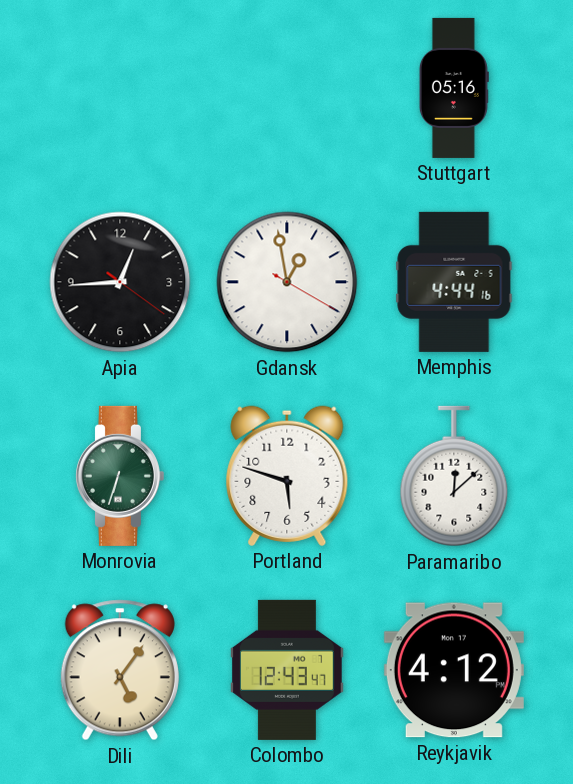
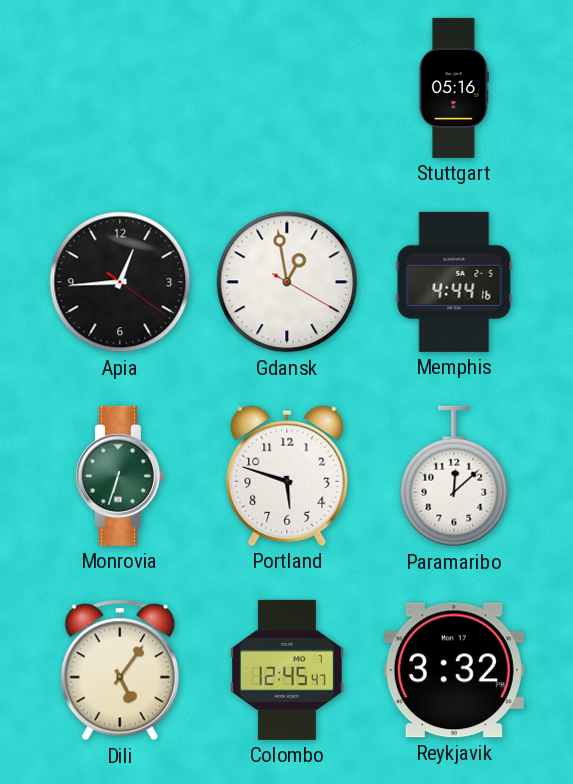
Colombo: 12:43 -> 12:45 (288, 670)
Reykjavik: 4:12 -> 3:32 (454, 670)
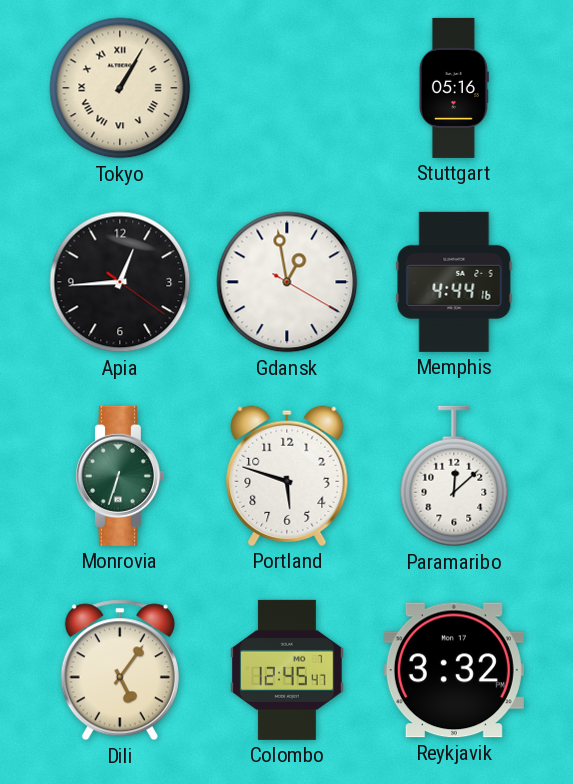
Tokyo: none -> 1:05 (120, 88)
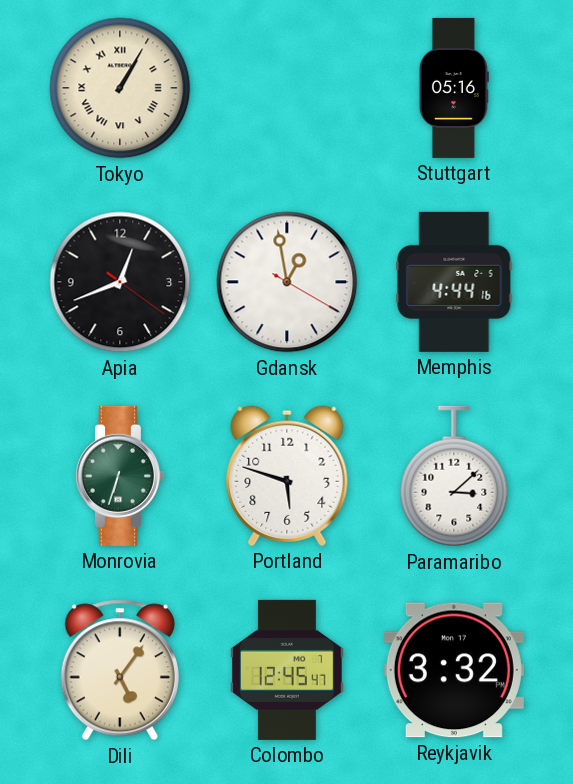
Apia: 12:44 -> 12:41 (120, 282)
Paramaribo: 12:08 -> 3:08 (454, 476)
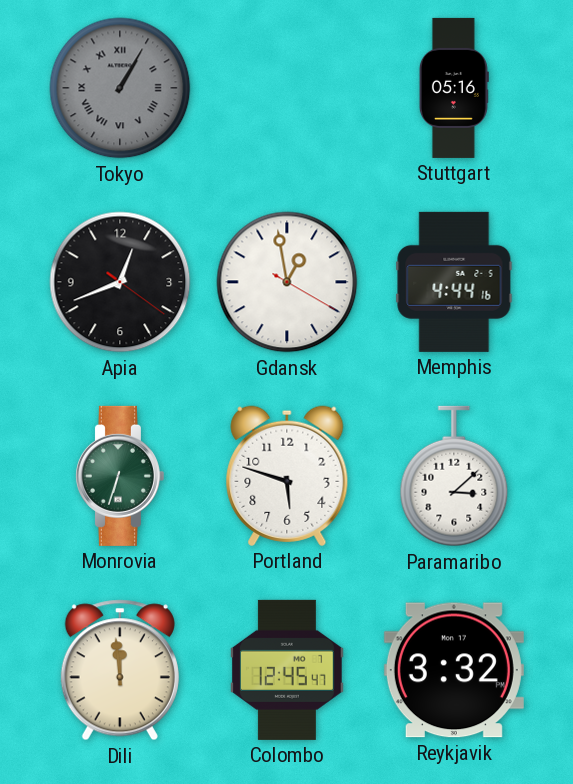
Tokyo dial: cream -> grey (120, 88)
Dili: 5:06 -> 11:59 (120, 670)
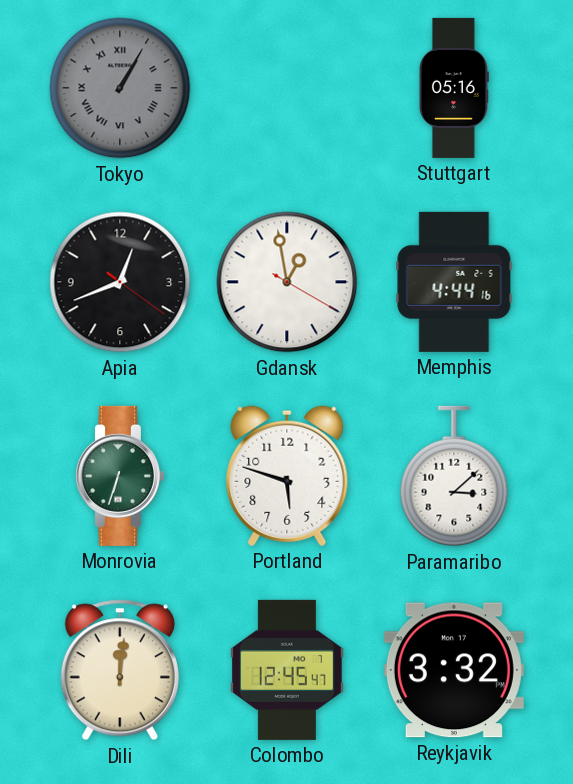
Dili: 11:59 -> 12:01 (120, 670)
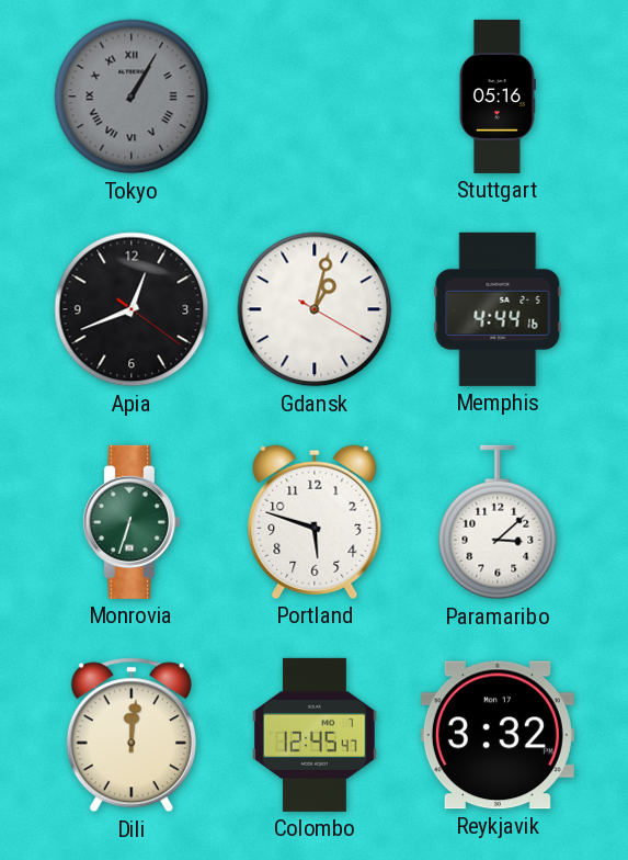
Gdansk: 12:58 -> 1:02 (315, 309)
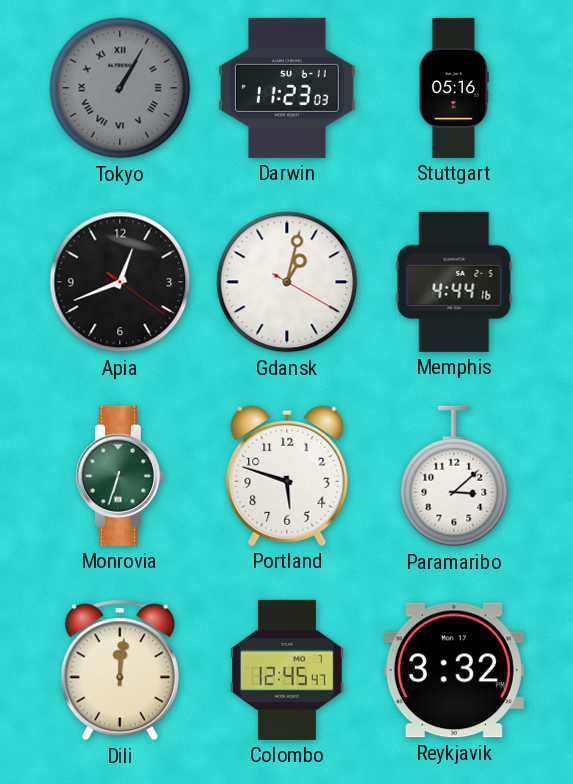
Darwin: none -> 11:23 (288, 88)
